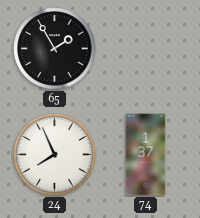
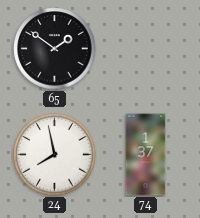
65: 1:55 -> 1:51 (55, 49)
24: 7:56 -> 7:58 (55, 155)
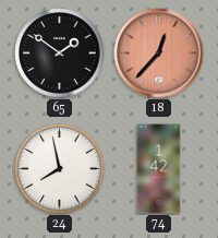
18: none -> 12:37 (159, 53)
74: 1:37 -> 1:42 (159, 169)
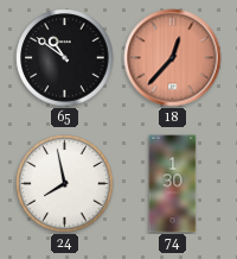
65: 1:51 -> 10:51 (65, 58)
74: 1:42 -> 1:30 (173, 184)
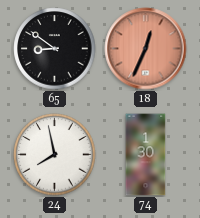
65: 10:51 -> 8:51 (55, 49)
18: 12:37 -> 12:34 (146, 49)
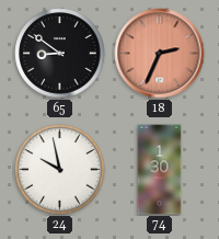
18: 12:34 -> 2:34 (160, 54)
24: 7:58 -> 9:58 (60, 170)
